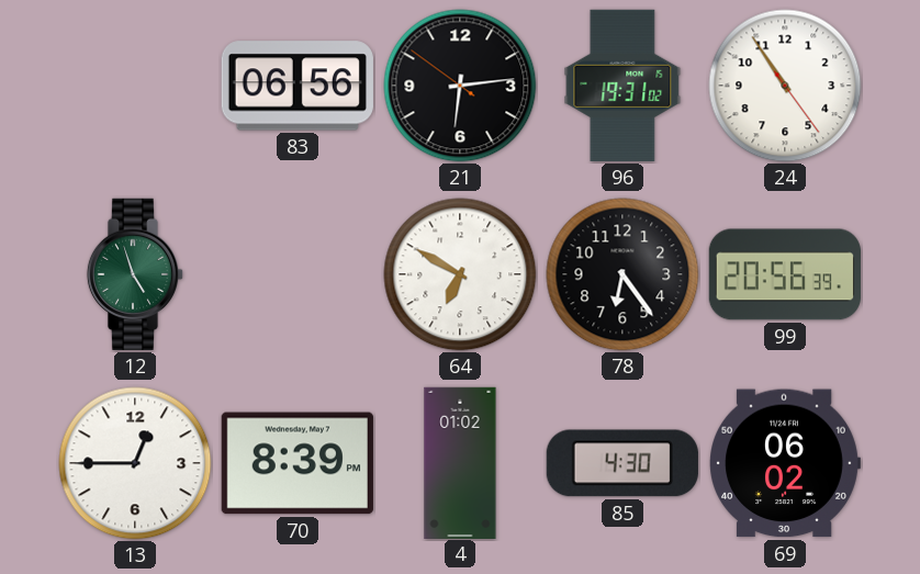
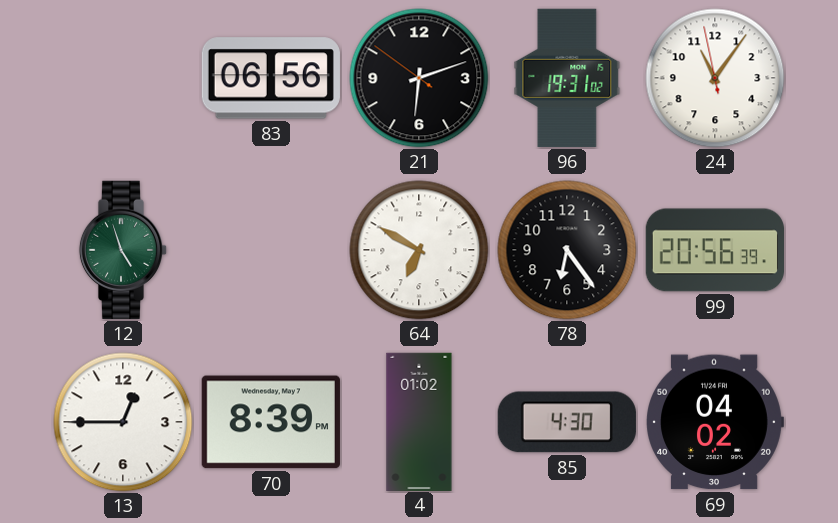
21: 6:13 -> 6:11 (419, 78)
24: 10:54 -> 11:05 (715, 78)
69: 06:02 -> 04:02 (715, 422)
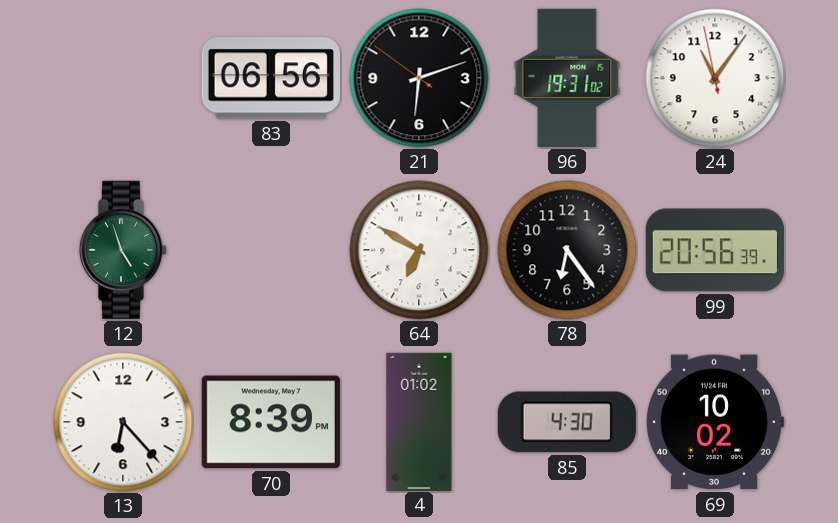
13: 12:45 -> 6:23 (123, 422)
69: 04:02 -> 10:02 (715, 422)
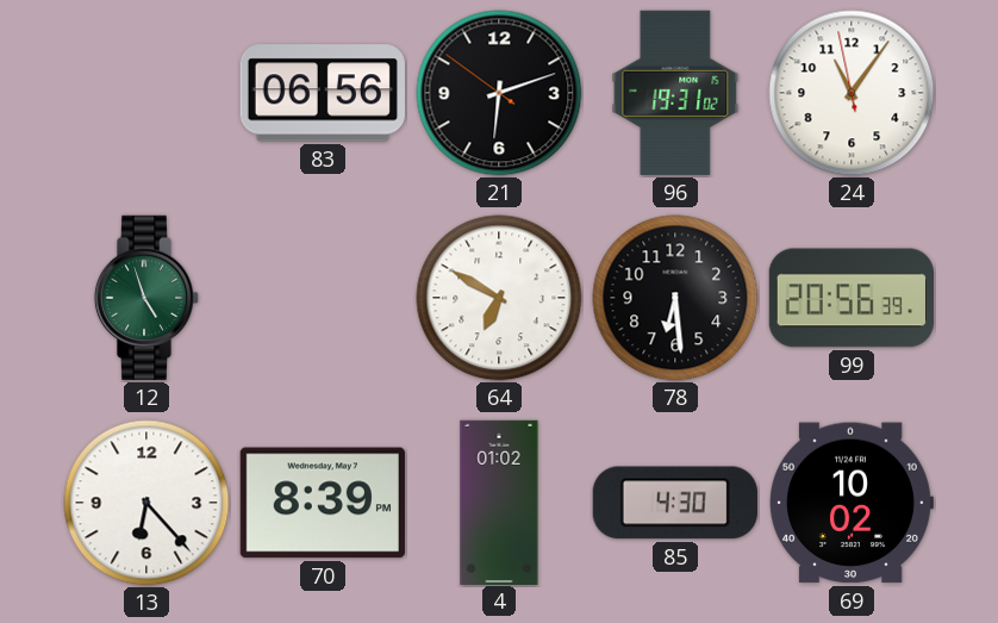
78: 6:24 -> 6:29 (675, 298)
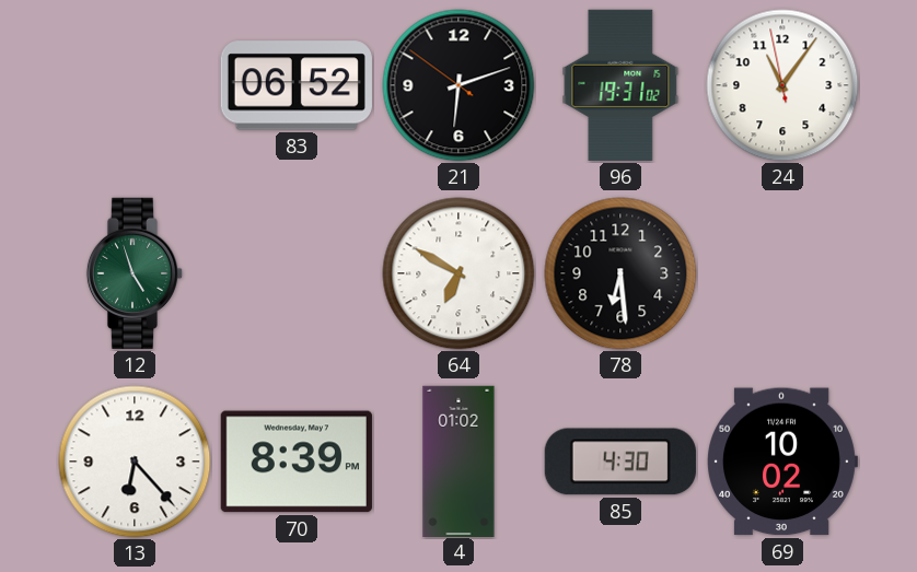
83: 06:56 -> 06:52 (297, 85)
99: 20:56 -> none (850, 298)
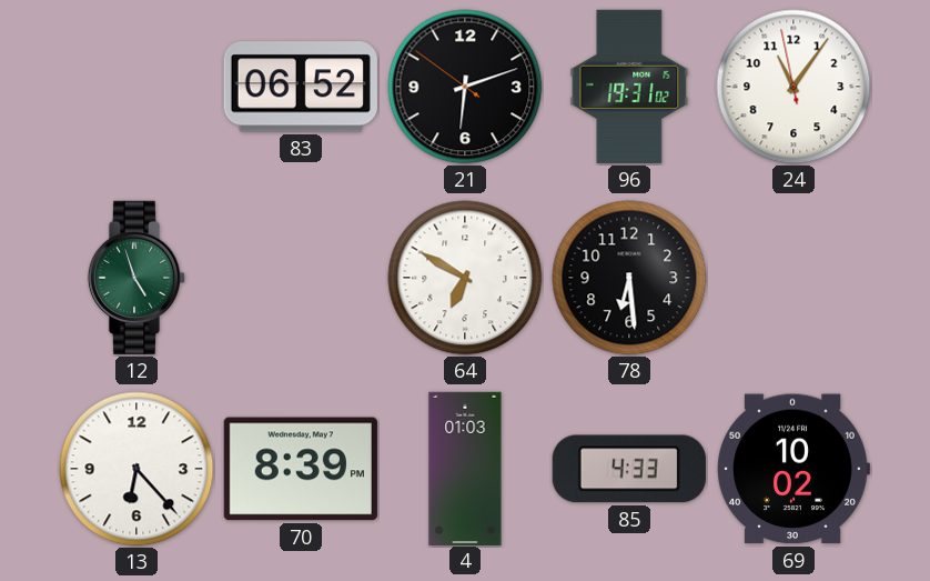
4: 01:02 -> 01:03 (465, 468)
85: 4:30 -> 4:33 (629, 469)
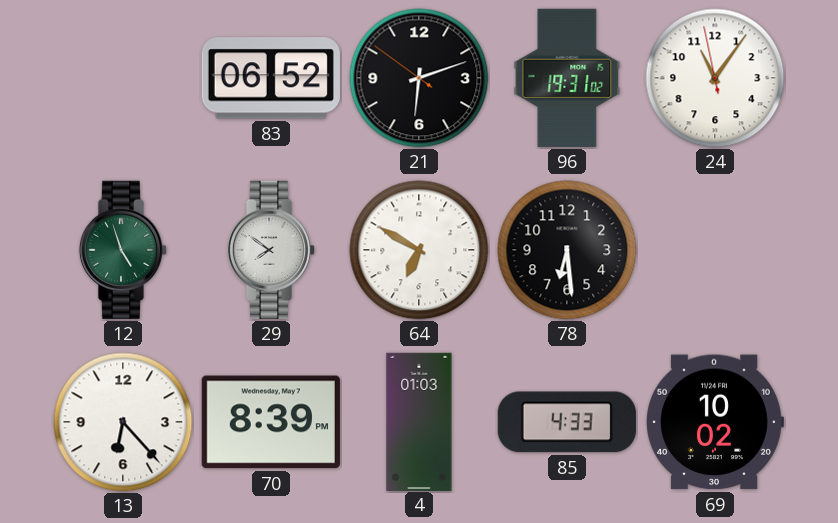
29: none -> 7:51 (271, 250)
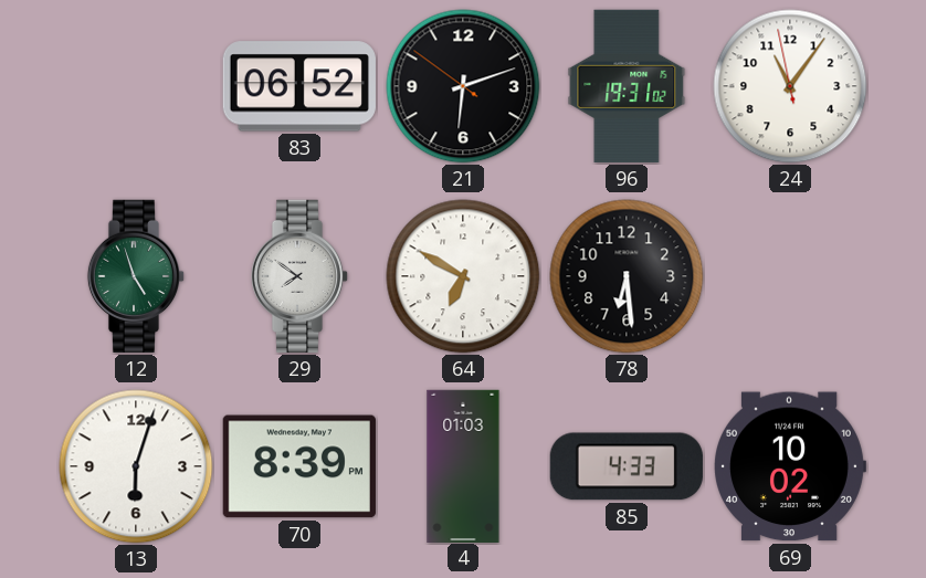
13: 6:23 -> 6:03 (136, 466)
